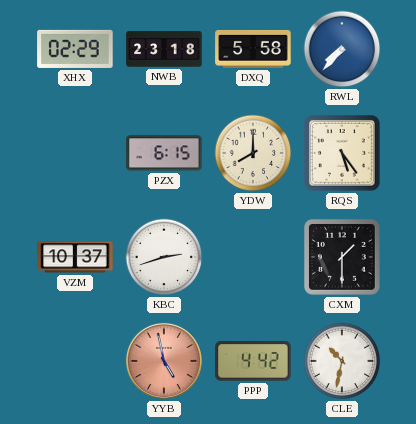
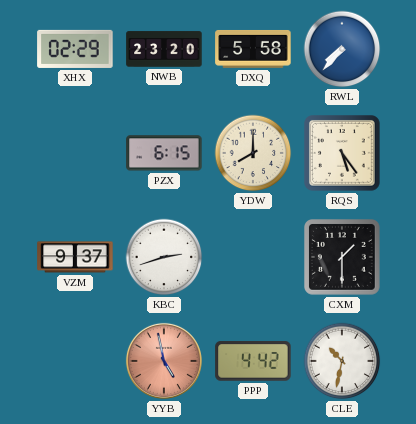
NWB: 23:18 -> 23:20 (164, 49)
VZM: 10:37 -> 9:37 (75, 257)
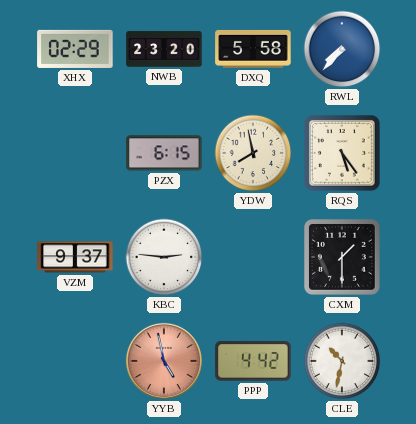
YDW: 8:00 -> 7:58 (253, 153)
KBC: 2:42 -> 2:46 (164, 257)
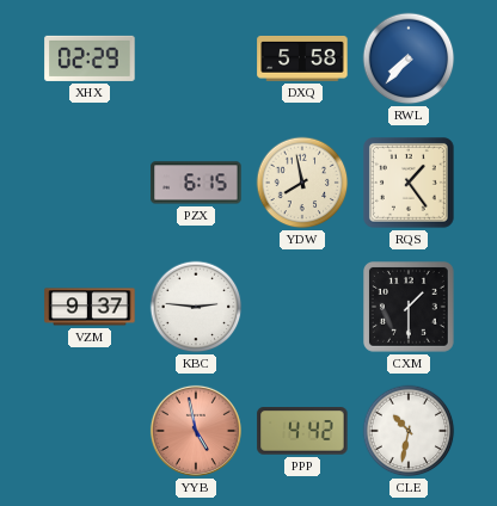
NWB: 23:20 -> none (164, 49)
RQS: 5:24 -> 1:24 (410, 184)
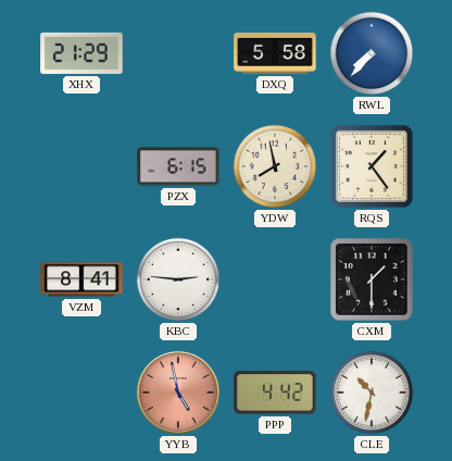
XHX: 02:29 -> 21:29 (81, 53)
VZM: 9:37 -> 8:41 (81, 279)
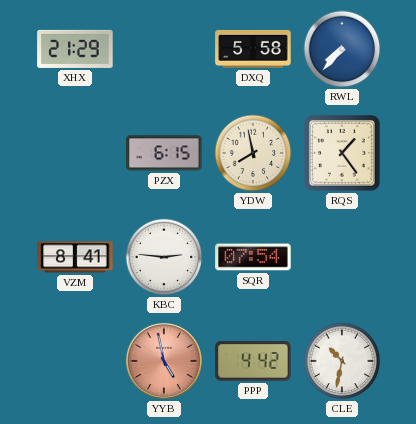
SQR: none -> 07:54 (253, 257)
CXM: 1:30 -> none (373, 281)
